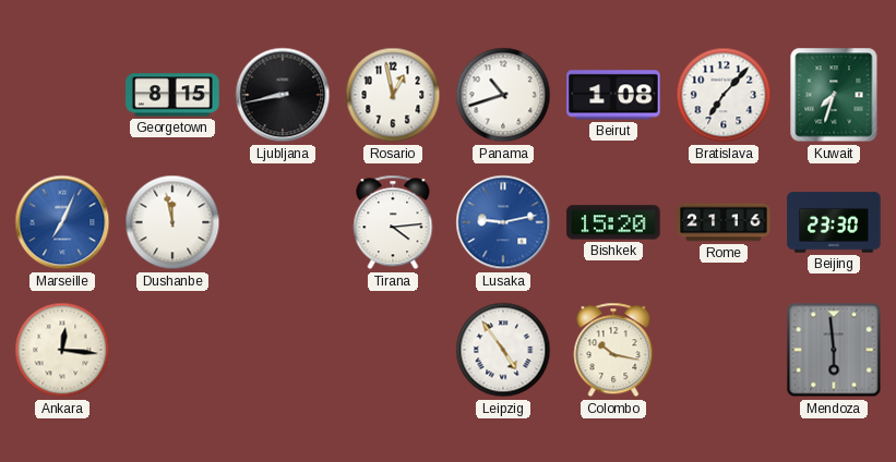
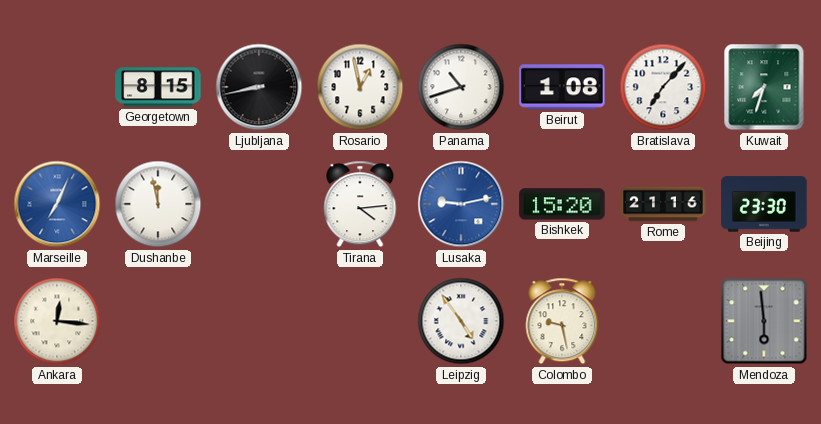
Colombo: 10:17 -> 9:28 (562, 321)
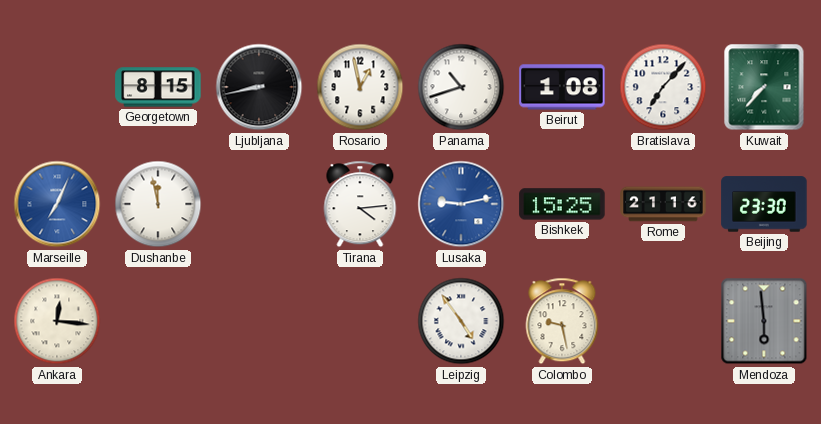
Kuwait: 7:33 -> 7:37 (764, 87)
Bishkek: 15:20 -> 15:25 (562, 204)
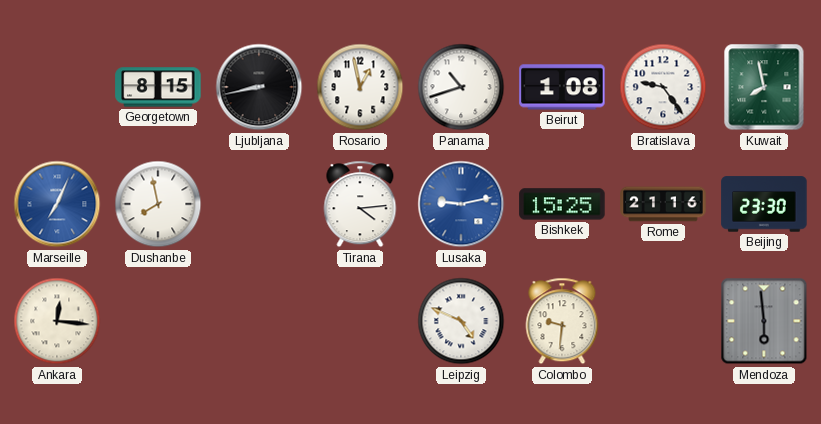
Bratislava: 7:07 -> 9:24 (663, 87)
Kuwait: 7:37 -> 7:58 (764, 87)
Dushanbe: 11:58 -> 7:58 (158, 204)
Leipzig: 4:54 -> 4:49 (461, 321)
Colombo: 9:28 -> 9:31 (562, 321)
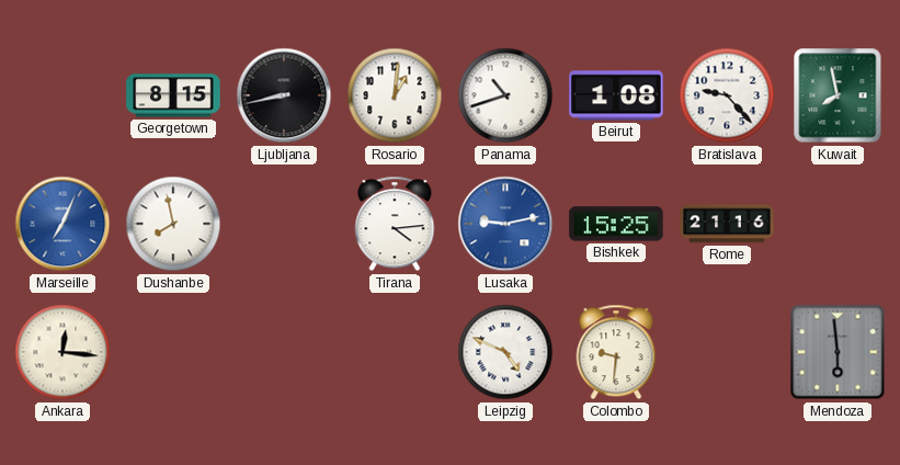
Rosario: 12:58 -> 1:01 (395, 95)
Bratislava: 9:24 -> 9:23 (727, 95)
Beijing: 23:30 -> none (764, 204)
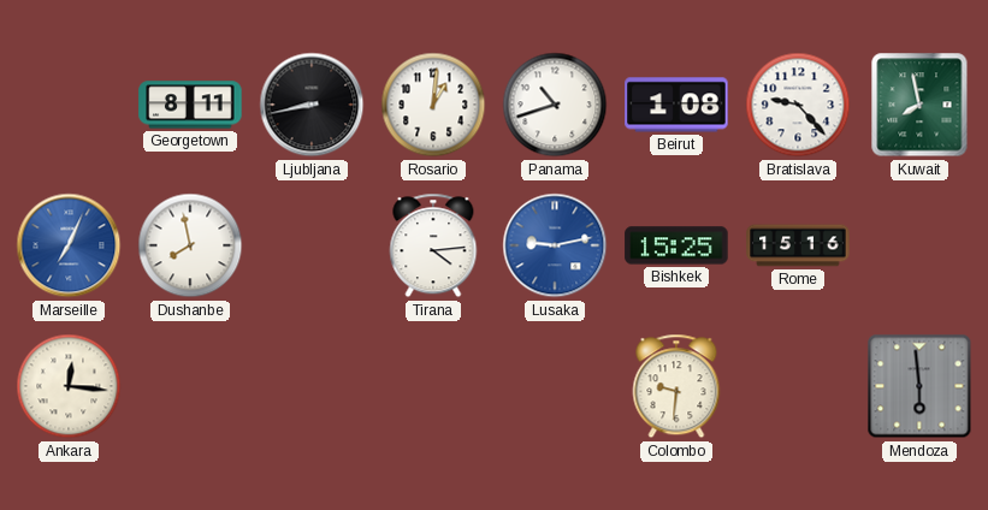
Georgetown: 8:15 -> 8:11 (190, 105)
Rome: 21:16 -> 15:16 (798, 245)
Leipzig: 4:49 -> none (505, 352)
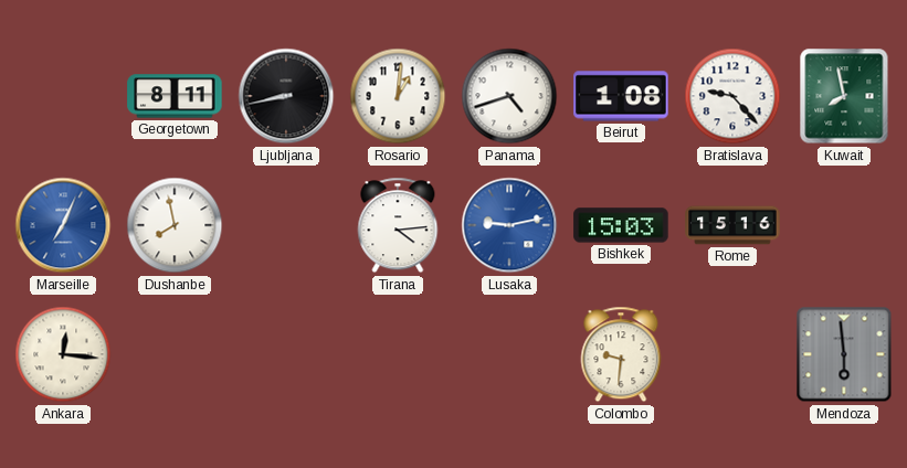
Panama: 10:42 -> 4:42 (509, 96)
Bishkek: 15:25 -> 15:03 (621, 225)
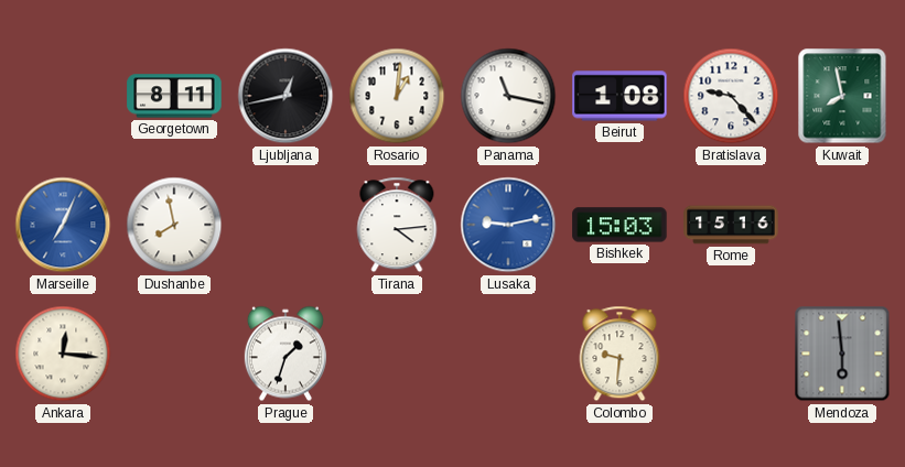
Ljubljana: 8:43 -> 12:43 (285, 96)
Panama: 4:42 -> 11:17 (508, 96)
Prague: none -> 1:33 (285, 354)
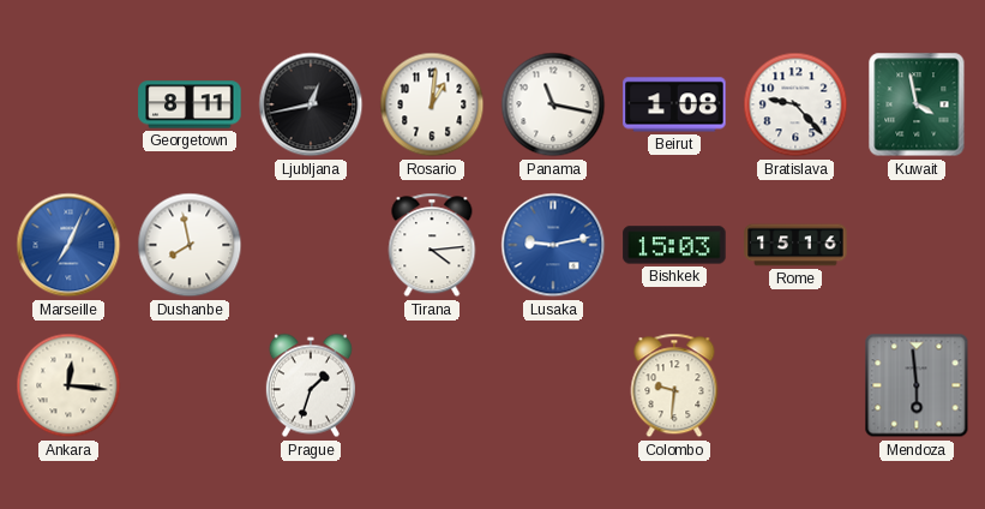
Kuwait: 7:58 -> 3:58 (917, 104)
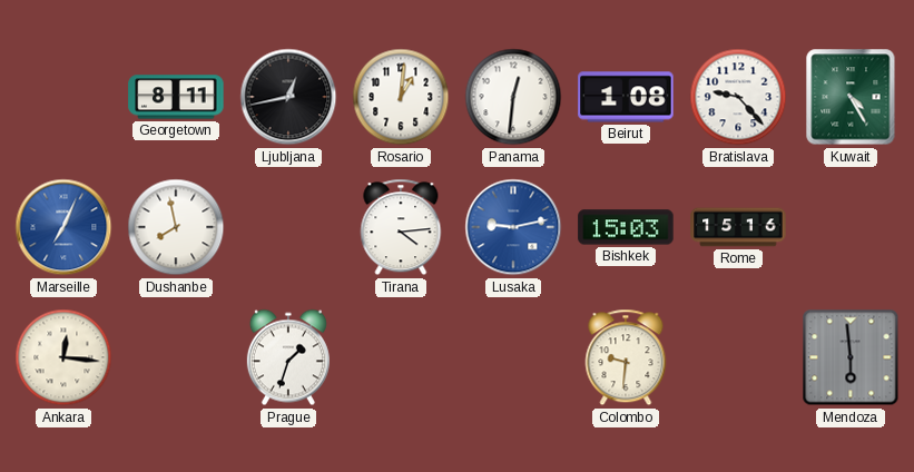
Panama: 11:17 -> 12:31 (513, 97)
Kuwait: 3:58 -> 4:25 (851, 97)
